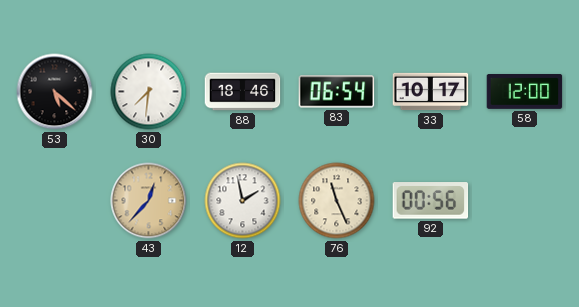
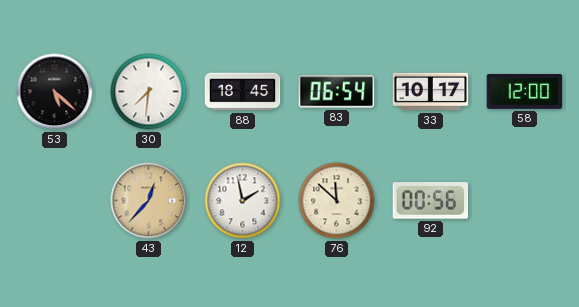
88: 18:46 -> 18:45 (243, 92)
76: 11:26 -> 11:52 (337, 201)
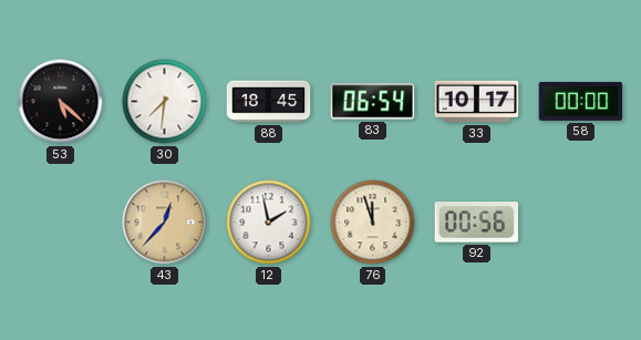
58: 12:00 -> 00:00 (581, 102)
76: 11:52 -> 11:57 (373, 223)
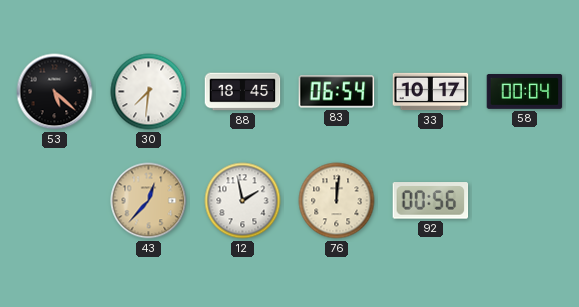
58: 00:00 -> 00:04 (525, 92)
76: 11:57 -> 12:01 (337, 201)
